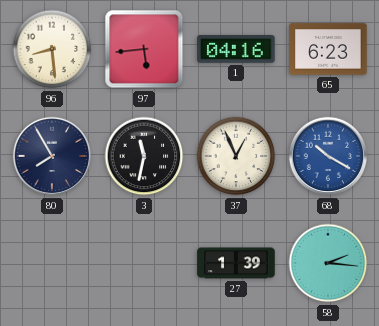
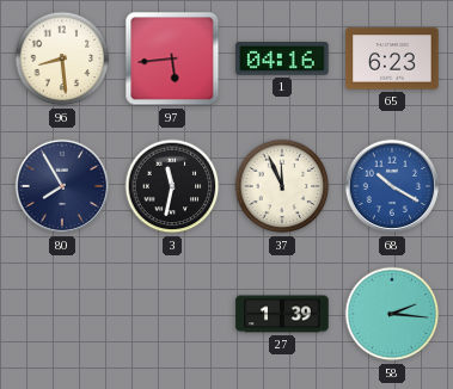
37: 12:56 -> 11:56 (282, 186)
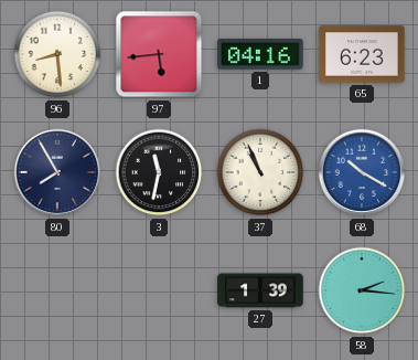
37: 11:56 -> 10:56 (260, 172)
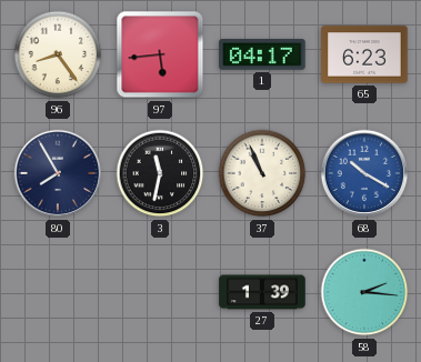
96: 8:29 -> 8:24 (58, 54)
1: 04:16 -> 04:17 (262, 56)
